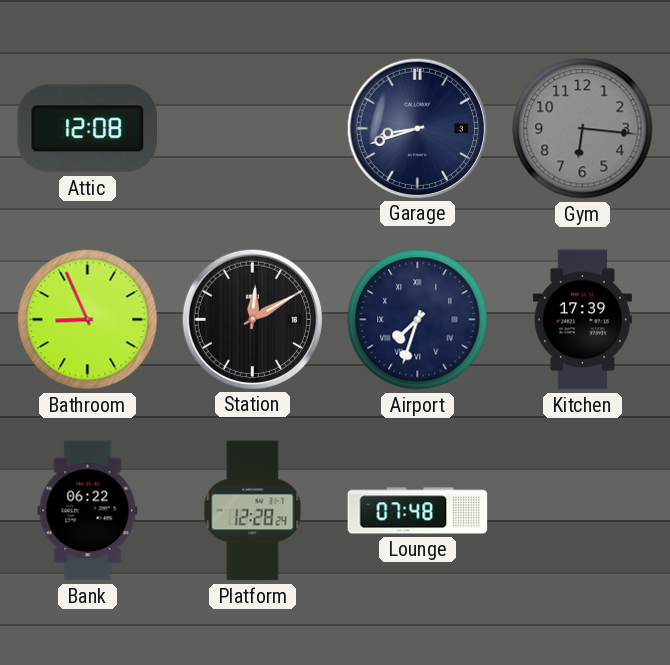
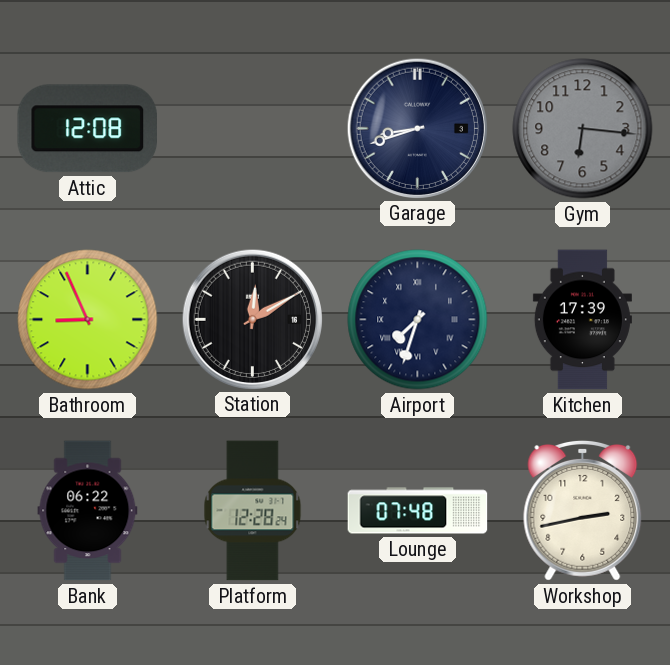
Workshop: none -> 2:43 (583, 510)
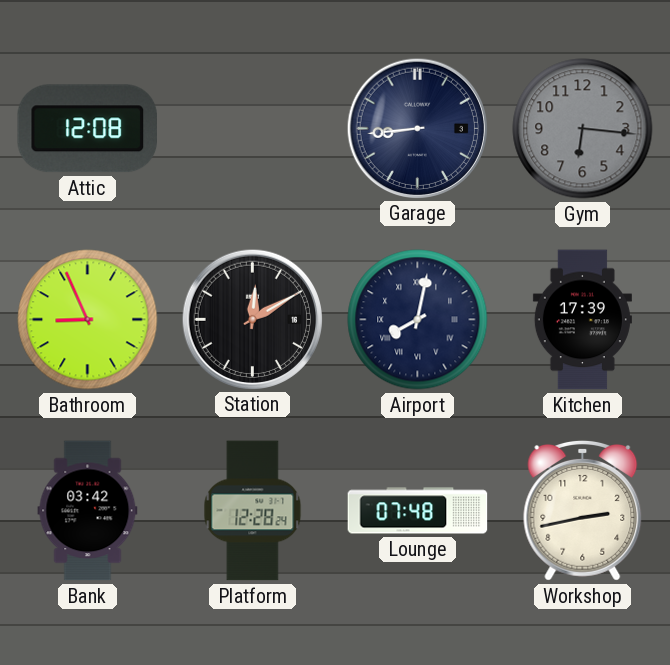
Garage: 8:42 -> 8:44 (417, 128)
Airport: 7:33 -> 8:02 (418, 320)
Bank: 06:22 -> 03:42 (88, 511)
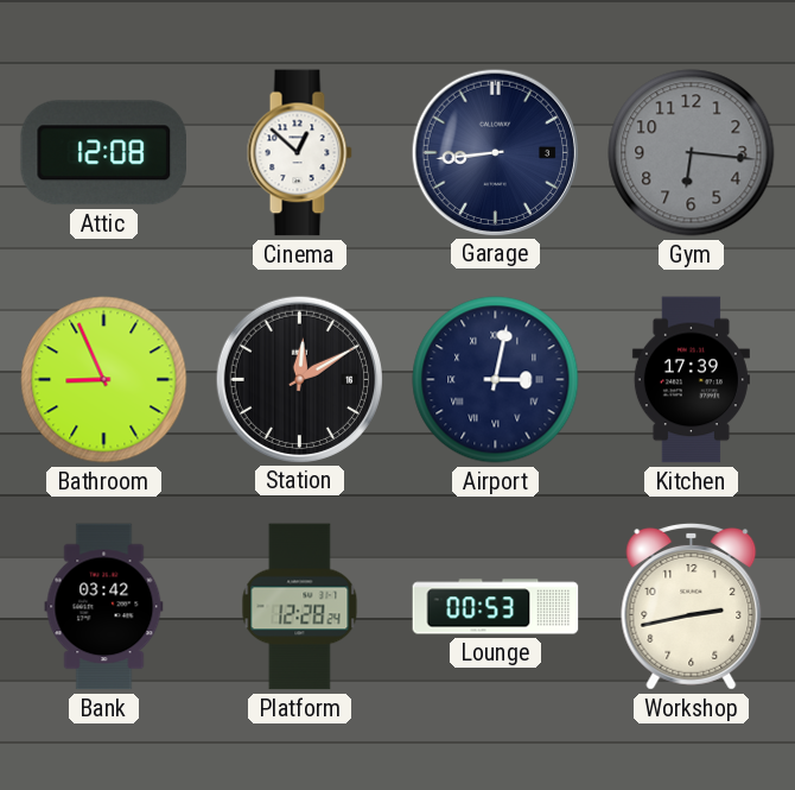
Cinema: none -> 12:52 (299, 153)
Airport: 8:02 -> 3:02 (496, 380)
Lounge: 07:48 -> 00:53 (496, 607)
